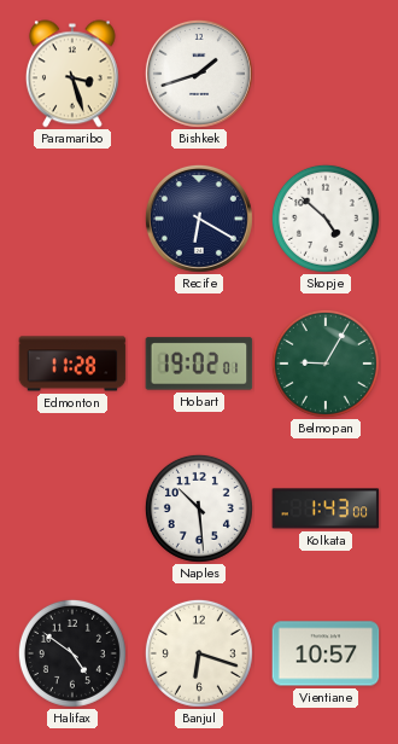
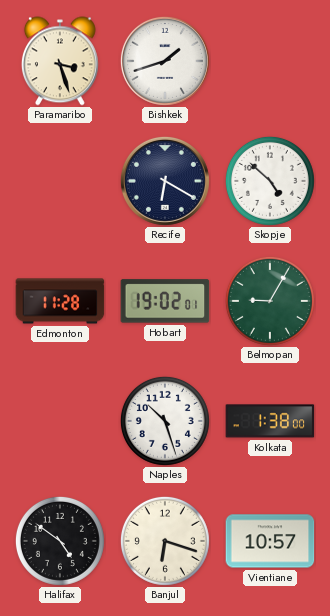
Naples: 10:29 -> 10:27 (165, 421)
Kolkata: 1:43 -> 1:38 (270, 421)
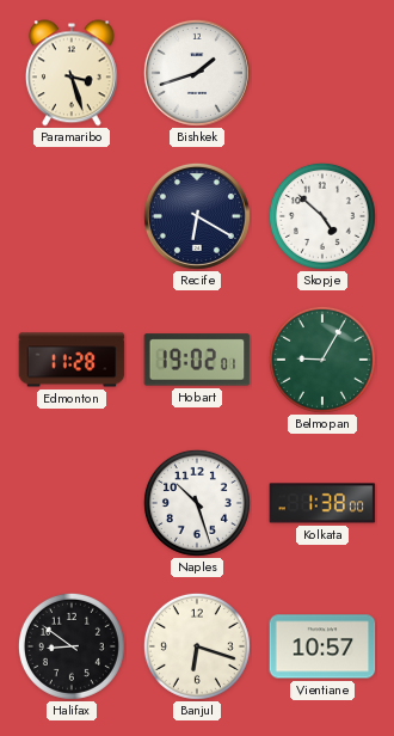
Halifax: 4:51 -> 8:51 (72, 646)
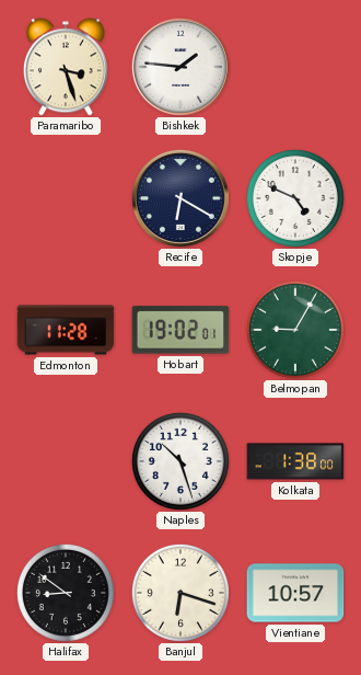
Bishkek: 1:42 -> 1:46 (180, 67)
Skopje: 4:52 -> 4:49 (295, 198)
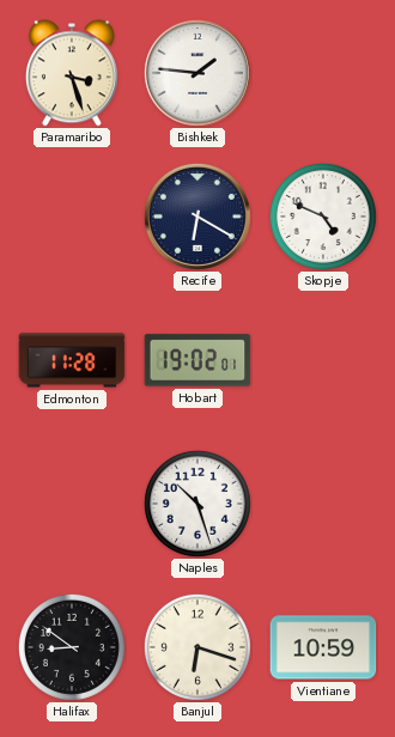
Belmopan: 9:05 -> none (295, 330)
Kolkata: 1:38 -> none (295, 461)
Vientiane: 10:57 -> 10:59 (323, 647)
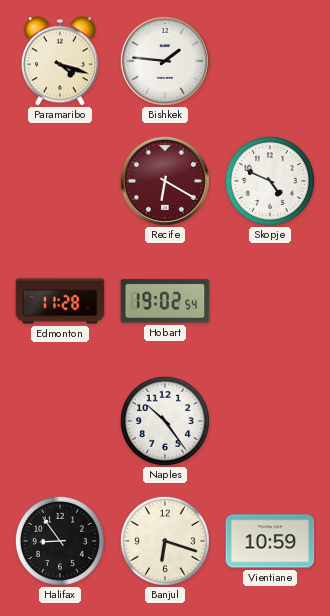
Paramaribo: 3:27 -> 4:18 (60, 61)
Recife dial: navy -> burgundy (165, 181)
Hobart: 19:02:01 -> 19:02:54 (165, 301)
Naples: 10:27 -> 10:24 (165, 421)
Halifax: 8:51 -> 8:54 (60, 541)
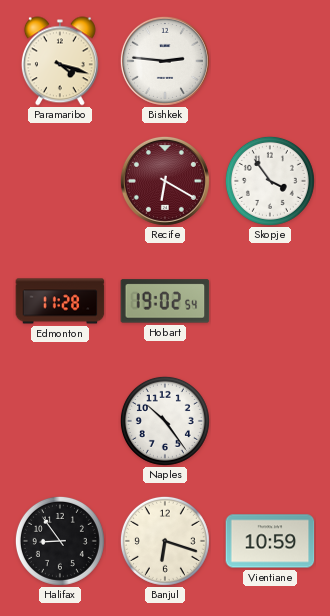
Bishkek: 1:46 -> 2:46 (165, 61)
Skopje: 4:49 -> 3:54 (270, 181)
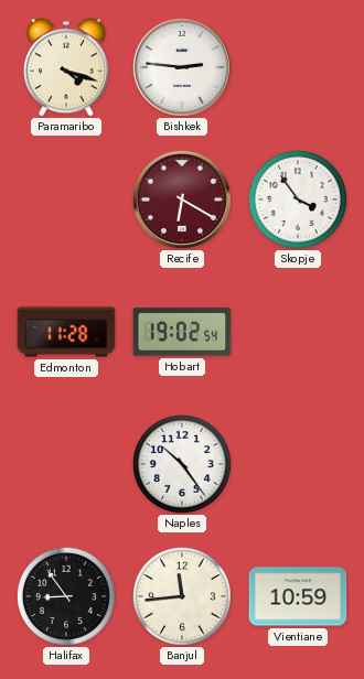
Banjul: 6:18 -> 11:44 (182, 596)
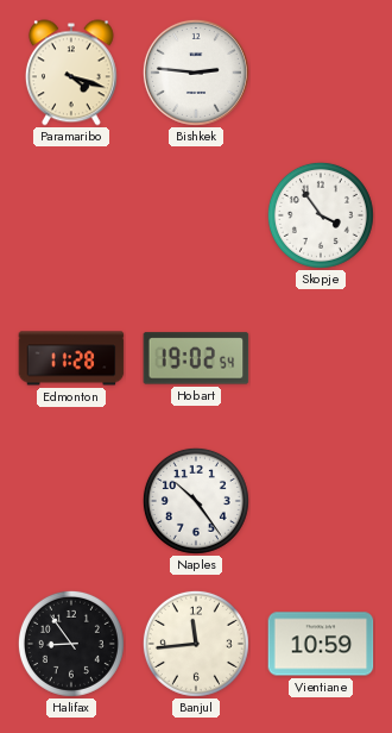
Recife: 6:20 -> none (182, 200)
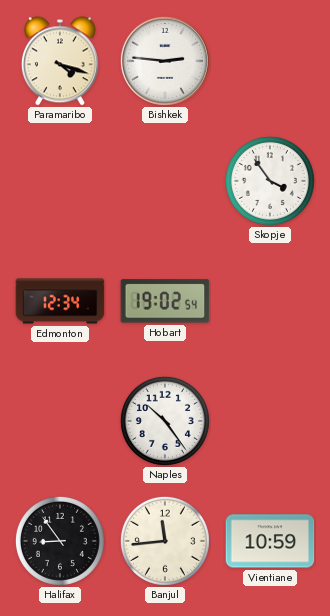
Edmonton: 11:28 -> 12:34 (60, 301)
